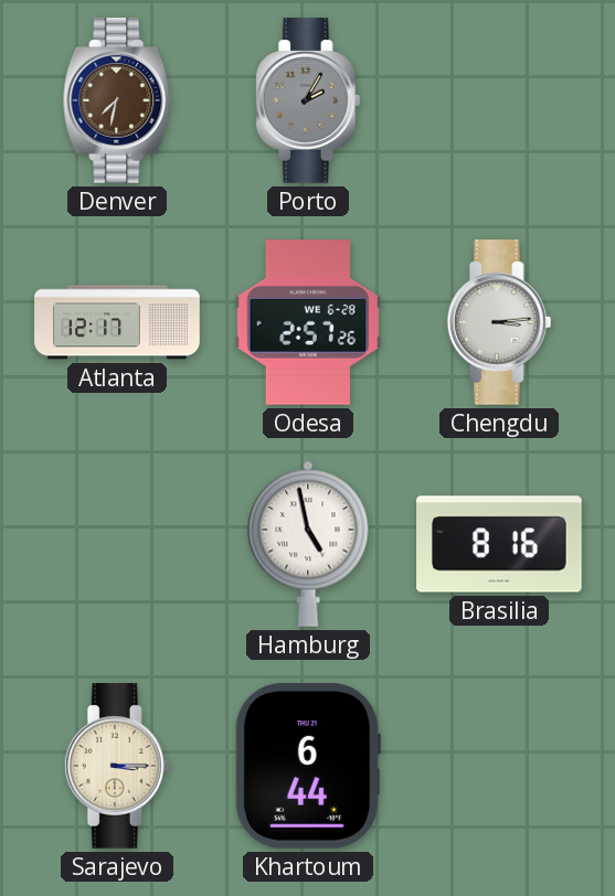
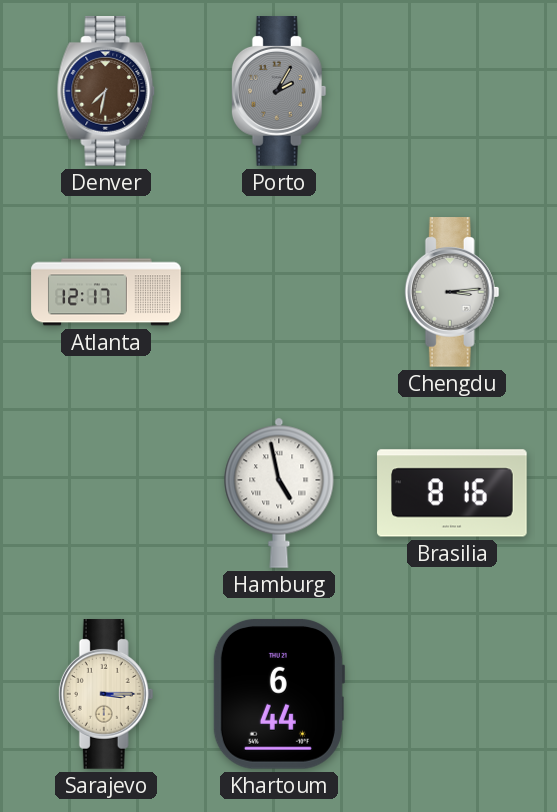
Odesa: 2:57 -> none (308, 322)
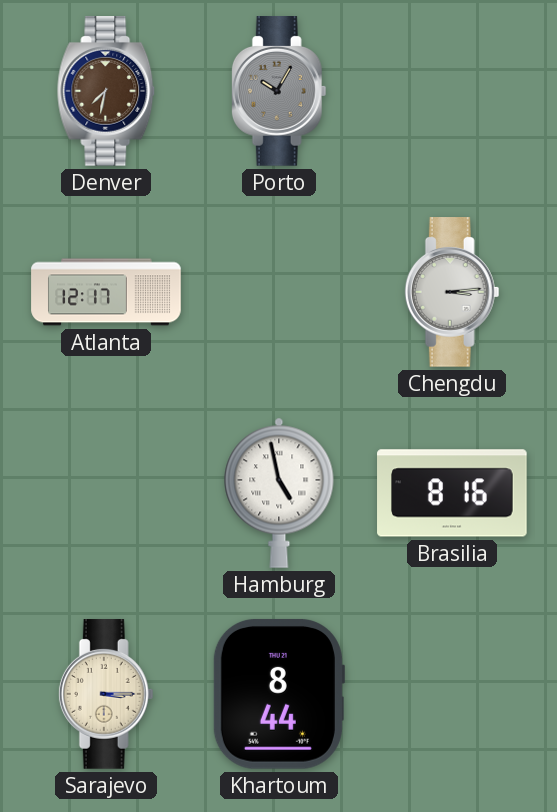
Porto: 2:05 -> 10:05 (279, 91)
Khartoum: 6:44 -> 8:44 (278, 694)
